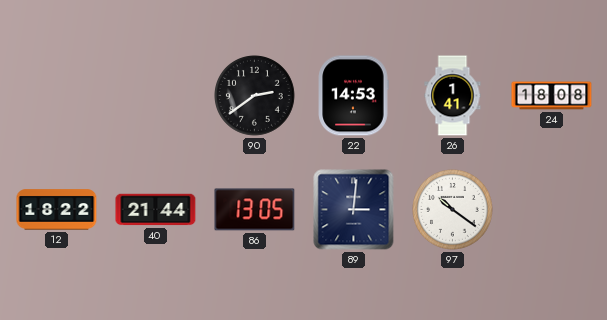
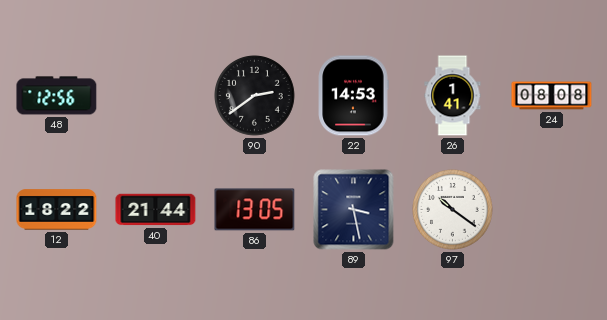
48: none -> 12:56 (57, 96)
24: 18:08 -> 08:08 (552, 96)
89: 3:01 -> 3:28 (354, 210)
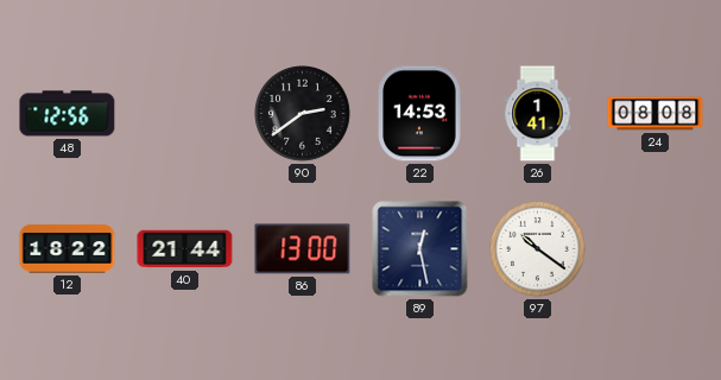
86: 13:05 -> 13:00 (303, 249)
89: 3:28 -> 12:28 (420, 249)
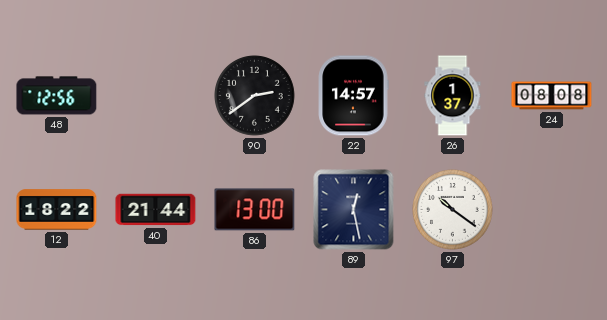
22: 14:53 -> 14:57 (353, 96)
26: 1:41 -> 1:37 (453, 96)
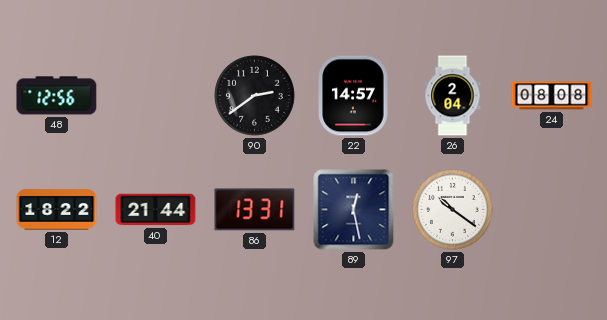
26: 1:37 -> 2:04 (453, 96)
86: 13:00 -> 13:31 (255, 210)
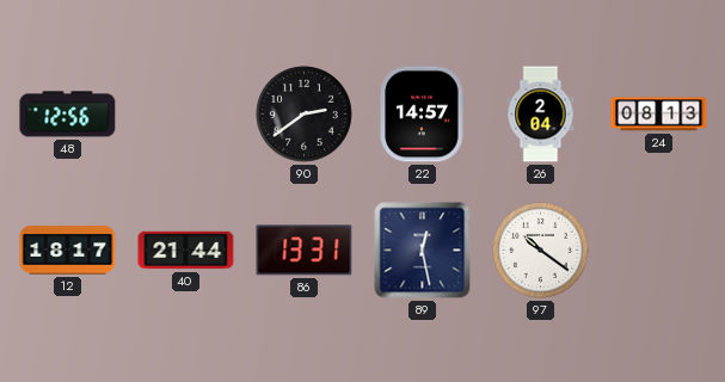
24: 08:08 -> 08:13 (659, 115)
12: 18:22 -> 18:17 (68, 251)
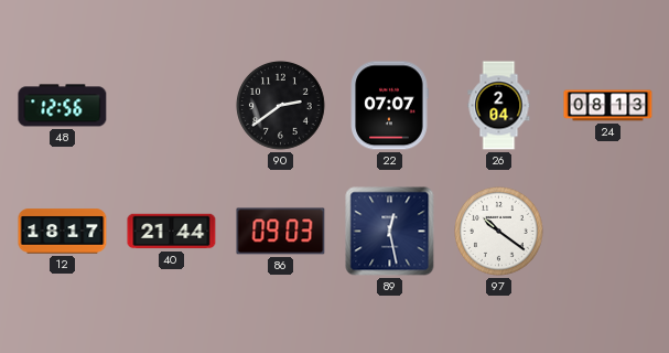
22: 14:57 -> 07:07 (389, 106)
86: 13:31 -> 09:03 (281, 232)
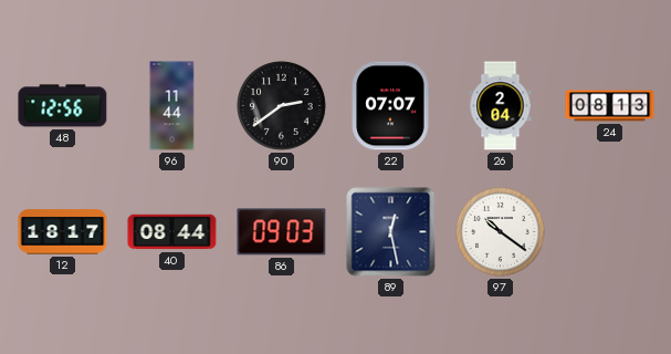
96: none -> 11:44 (172, 106)
40: 21:44 -> 08:44 (172, 232)
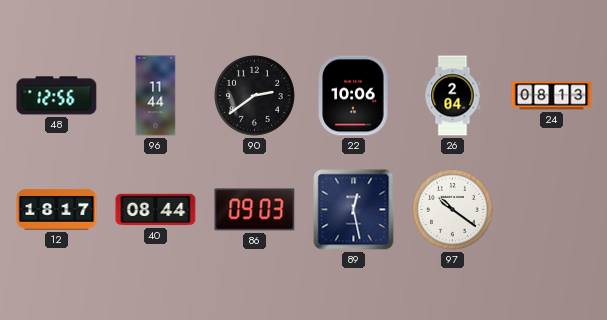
22: 07:07 -> 10:06 (353, 96)
